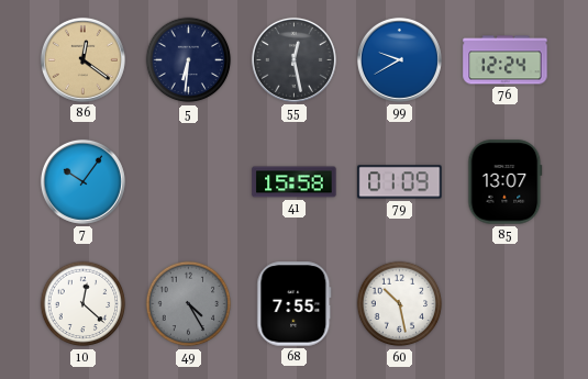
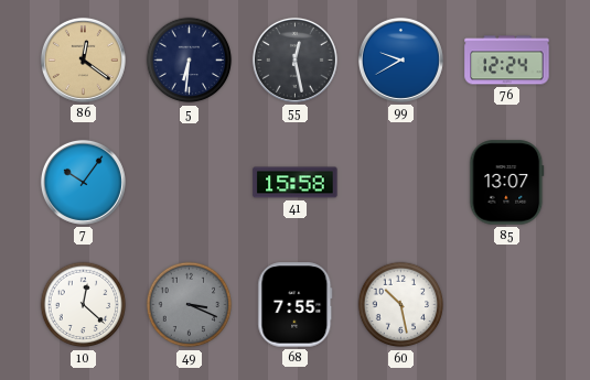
79: 01:09 -> none (400, 182)
49: 4:25 -> 3:19 (190, 305)
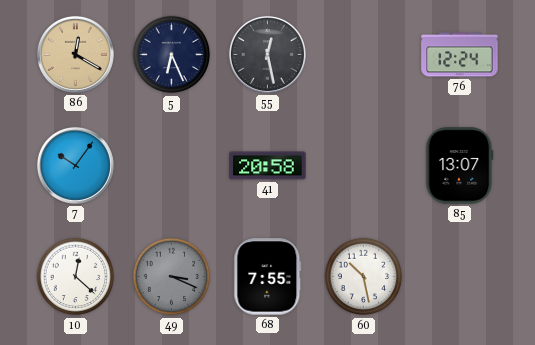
86: 12:21 -> 12:20 (75, 54)
5: 6:31 -> 6:26 (172, 55)
99: 9:40 -> none (400, 59)
41: 15:58 -> 20:58 (268, 166)
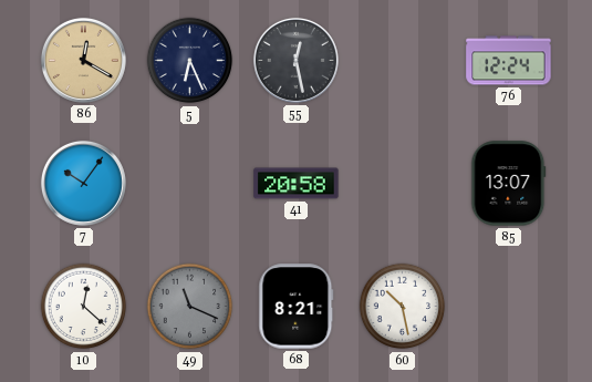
49: 3:19 -> 11:19 (190, 307)
68: 7:55 -> 8:21 (297, 307)
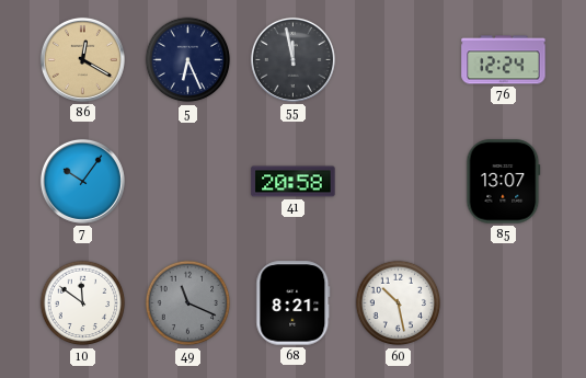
55: 12:28 -> 11:58 (292, 59)
10: 12:22 -> 11:51 (83, 303)
